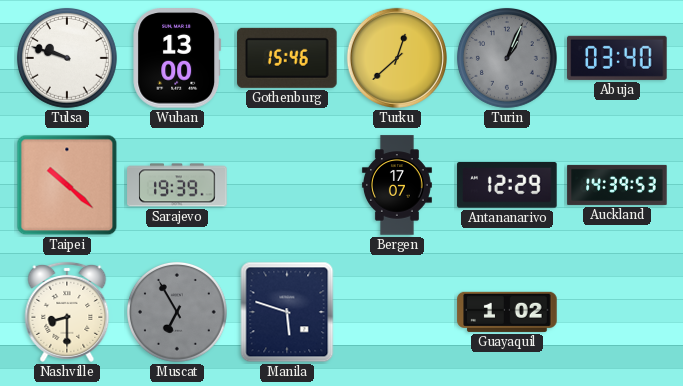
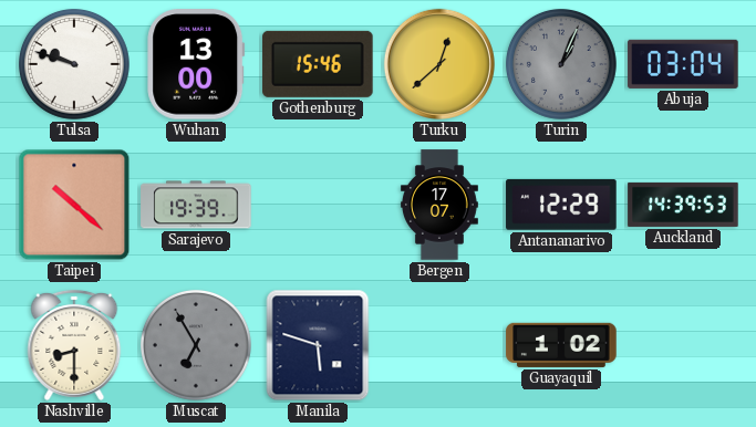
Abuja: 03:40 -> 03:04 (683, 64)
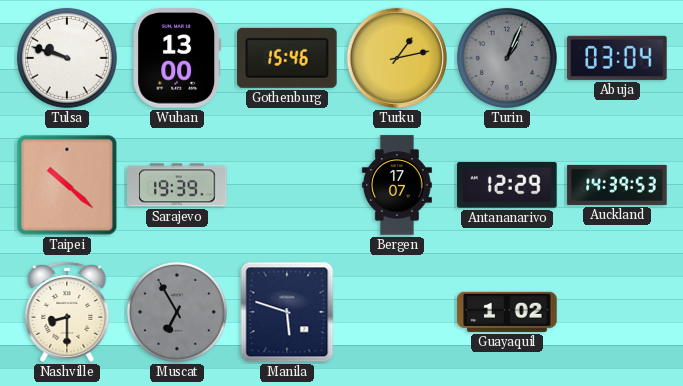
Turku: 12:38 -> 1:13 (397, 58)
